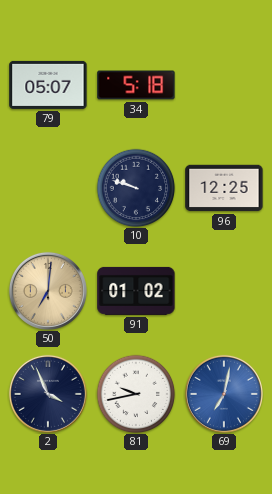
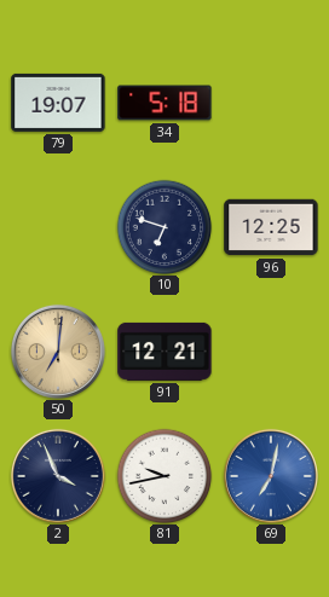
79: 05:07 -> 19:07 (58, 103)
10: 9:48 -> 6:48 (164, 227)
91: 01:02 -> 12:21 (164, 352)
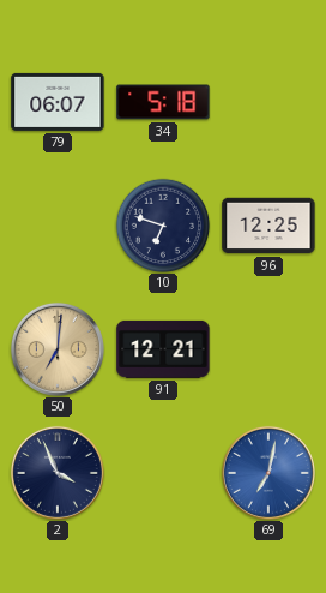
79: 19:07 -> 06:07 (58, 102)
81: 9:43 -> none (164, 476)
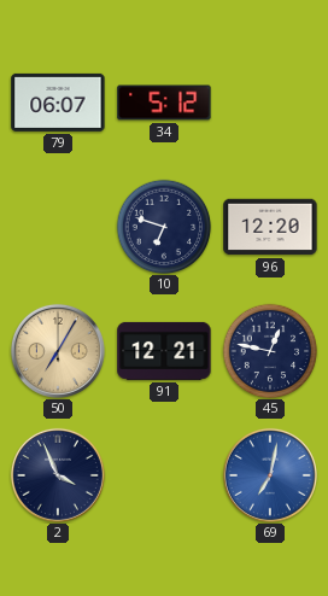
34: 5:18 -> 5:12 (164, 103)
96: 12:25 -> 12:20 (270, 227)
50: 7:01 -> 7:05 (58, 351)
45: none -> 12:47 (270, 351)
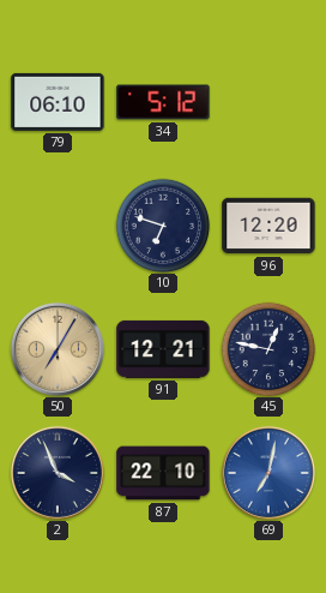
79: 06:07 -> 06:10 (58, 102)
87: none -> 22:10 (163, 473)
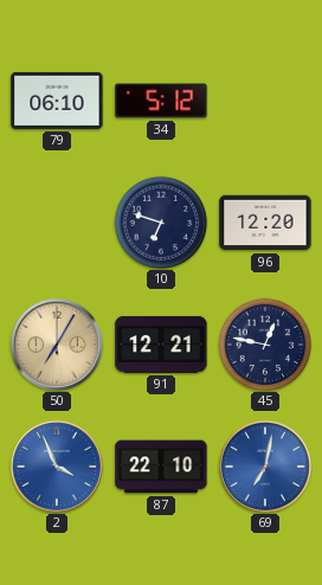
2 dial: navy -> blue (57, 467)
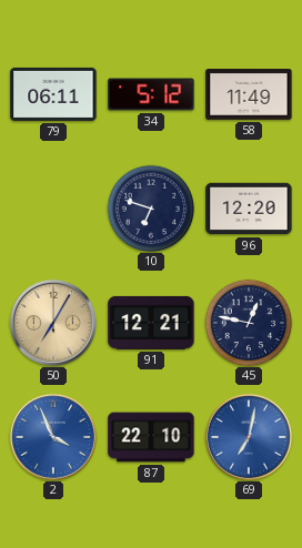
79: 06:10 -> 06:11 (53, 94)
58: none -> 11:49 (249, 95)
